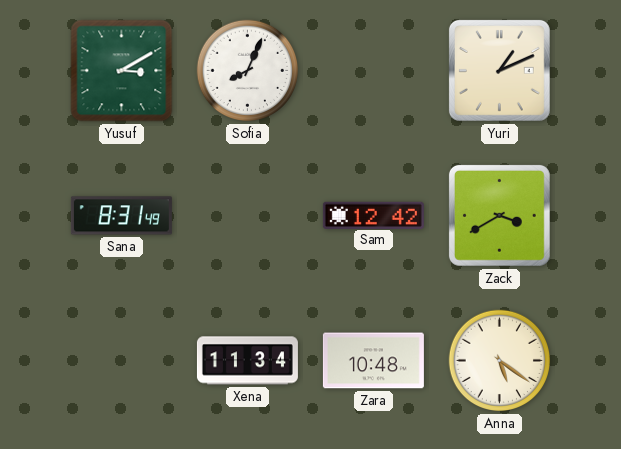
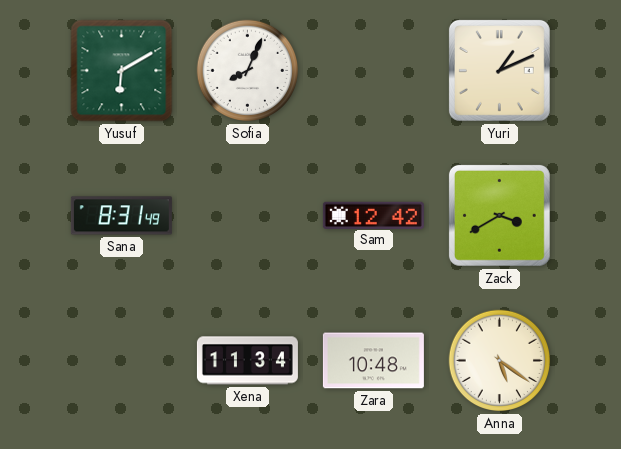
Yusuf: 3:10 -> 6:10 (122, 71)
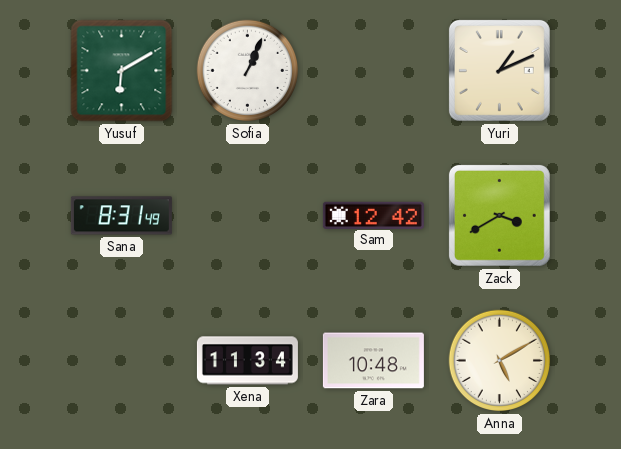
Sofia: 8:04 -> 1:04 (248, 71)
Anna: 5:21 -> 5:10 (500, 361)
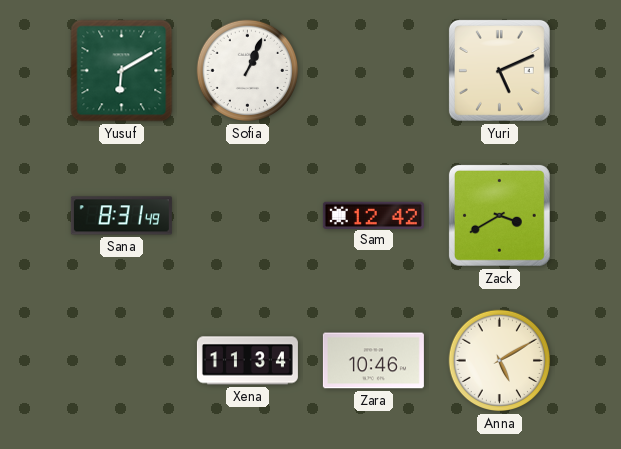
Yuri: 1:11 -> 5:11 (499, 70)
Zara: 10:48 -> 10:46 (373, 361)
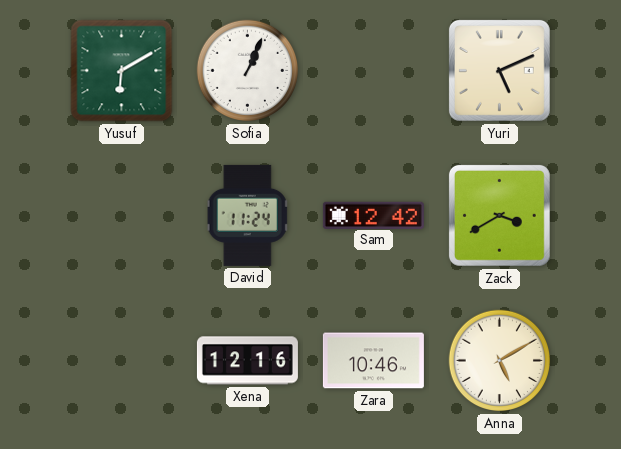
Sana: 8:31 -> none (121, 216)
David: none -> 11:24 (248, 215)
Xena: 11:34 -> 12:16 (247, 361)
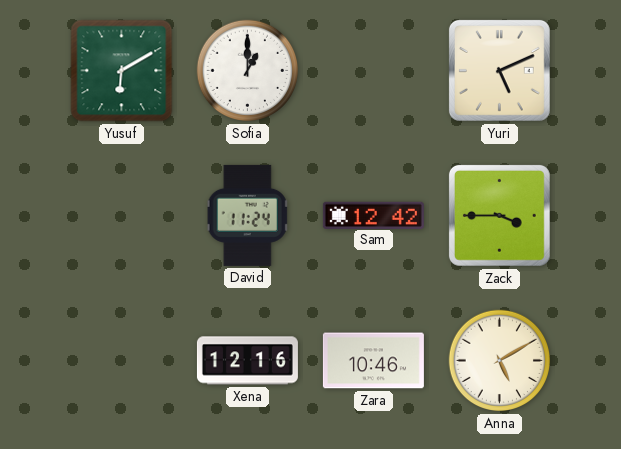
Sofia: 1:04 -> 1:00 (248, 71)
Zack: 3:40 -> 3:45 (499, 215)
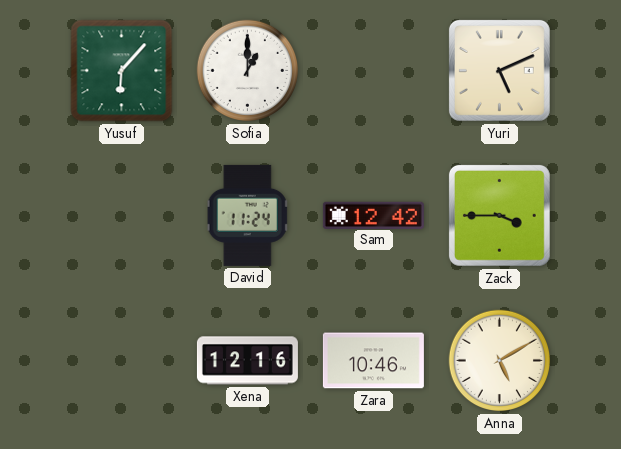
Yusuf: 6:10 -> 6:07 (122, 71)
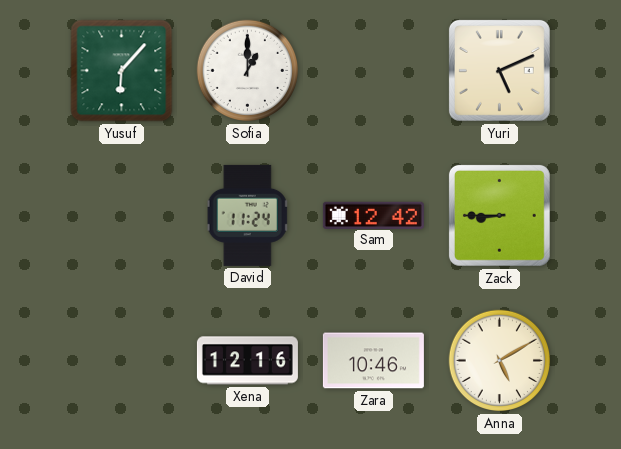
Zack: 3:45 -> 8:45 (499, 215)
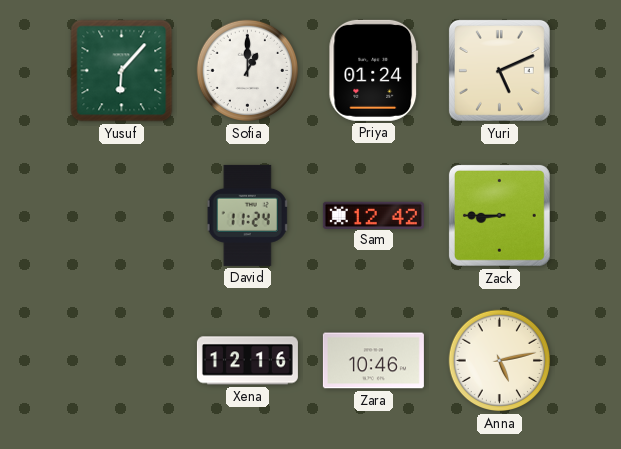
Priya: none -> 01:24 (374, 70)
Anna: 5:10 -> 5:13 (500, 361)
